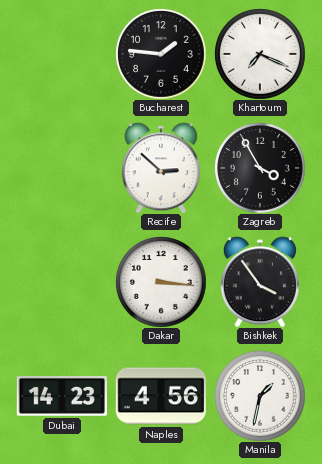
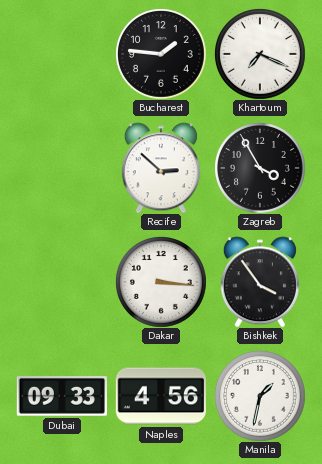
Dubai: 14:23 -> 09:33 (61, 397)
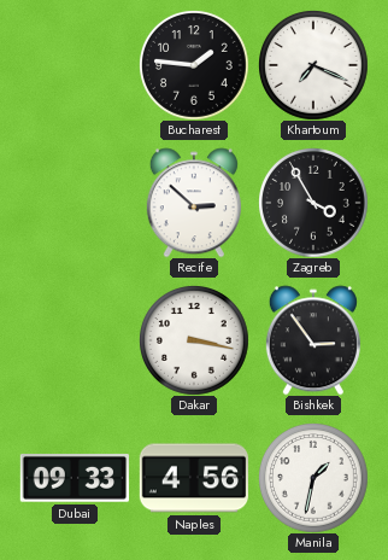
Dakar: 3:16 -> 3:17 (194, 340)
Bishkek: 3:54 -> 2:54 (313, 340)
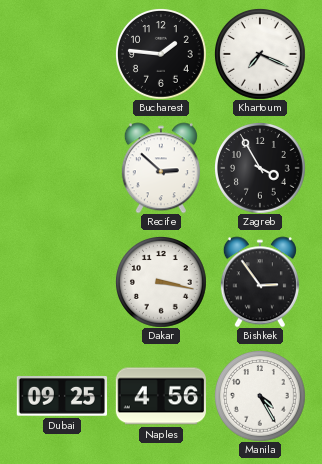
Dubai: 09:33 -> 09:25 (61, 397)
Manila: 1:32 -> 4:25 (260, 396)
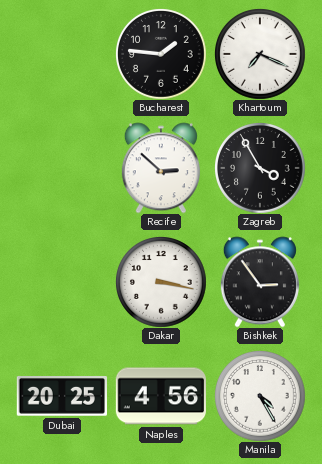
Dubai: 09:25 -> 20:25 (61, 397)
